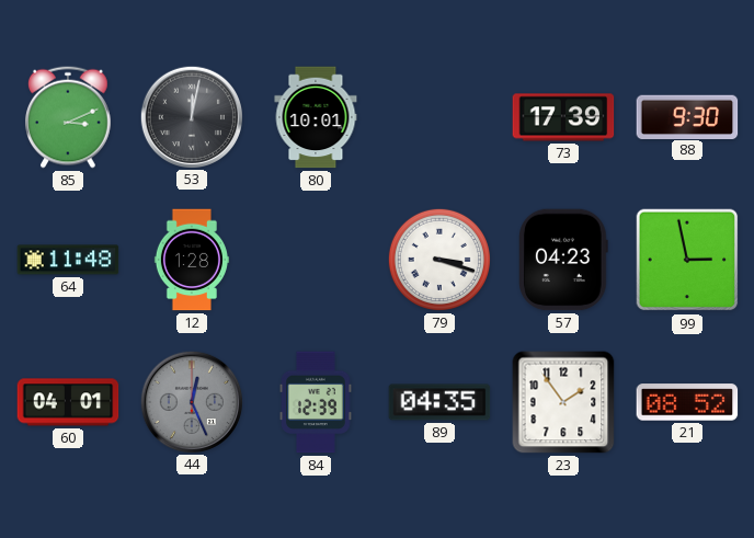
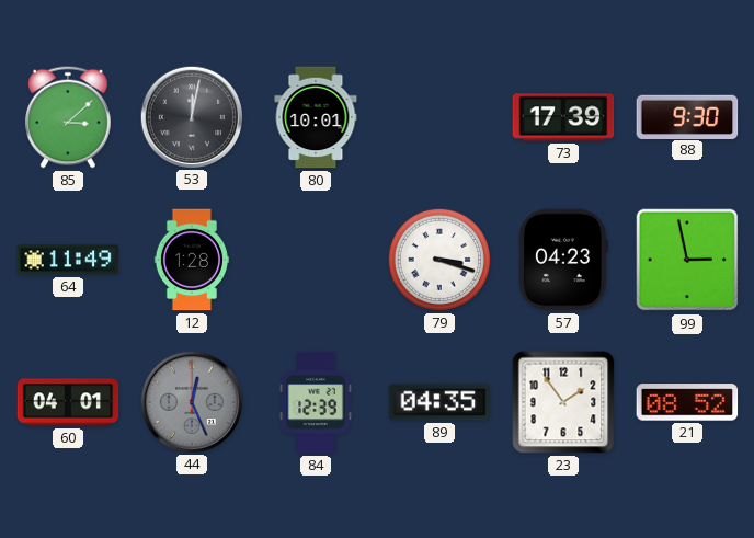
85: 3:11 -> 3:08 (69, 117)
64: 11:48 -> 11:49 (68, 260)
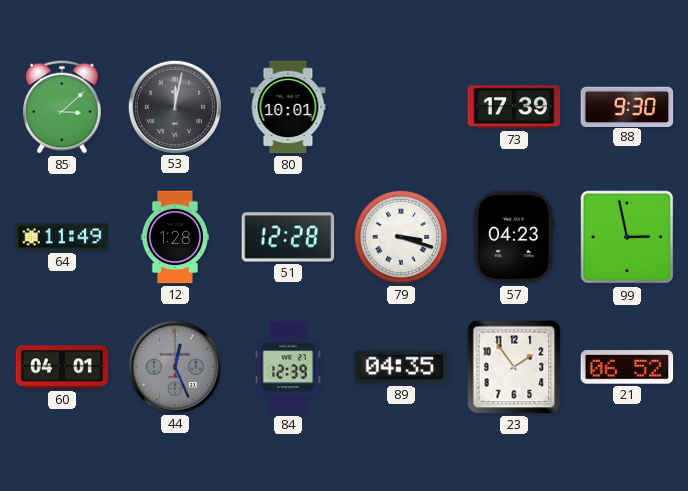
51: none -> 12:28 (288, 237)
21: 08:52 -> 06:52 (627, 367)
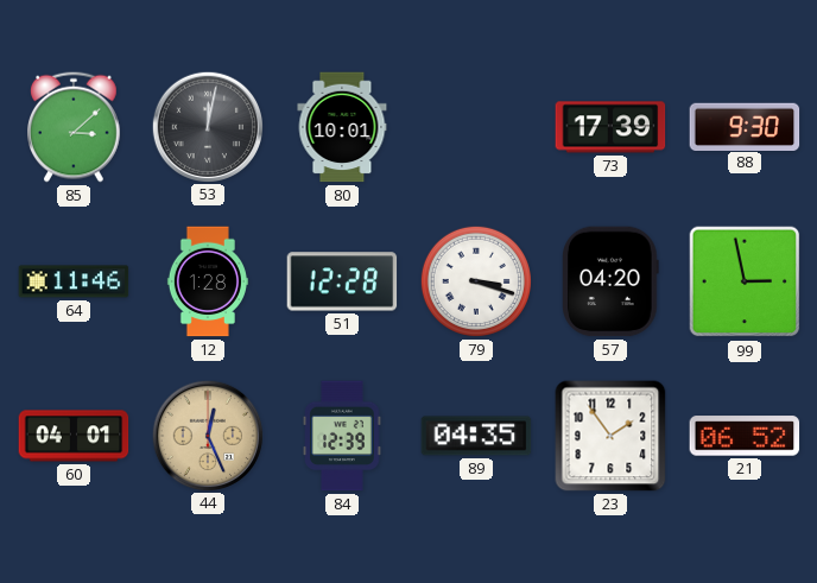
64: 11:49 -> 11:46 (74, 281)
57: 04:23 -> 04:20 (612, 281)
44 dial: grey -> champagne (207, 435)
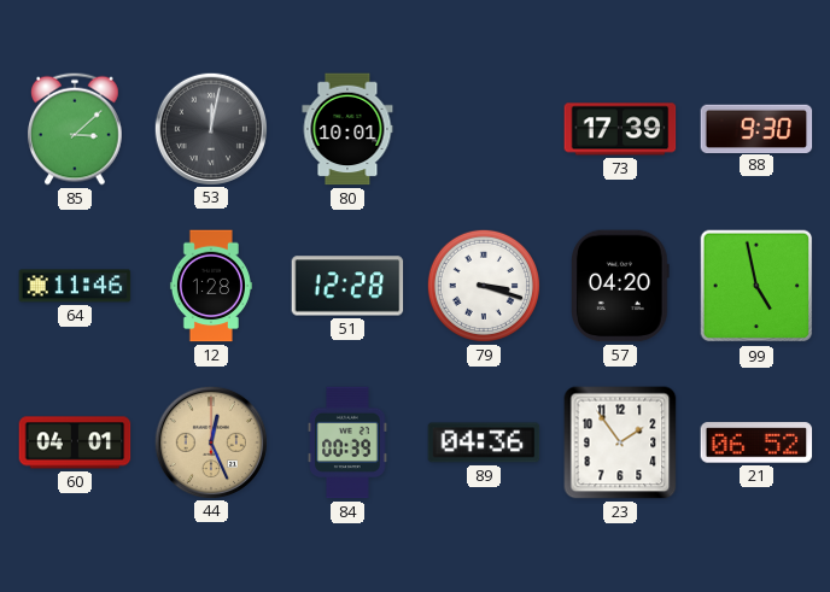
99: 2:58 -> 4:58 (756, 286)
84: 12:39 -> 00:39 (347, 442)
89: 04:35 -> 04:36 (484, 442)
